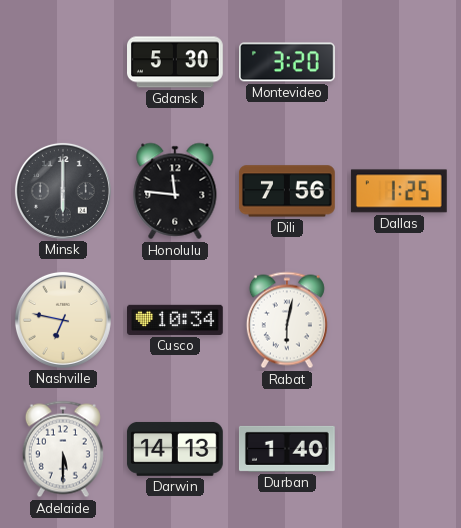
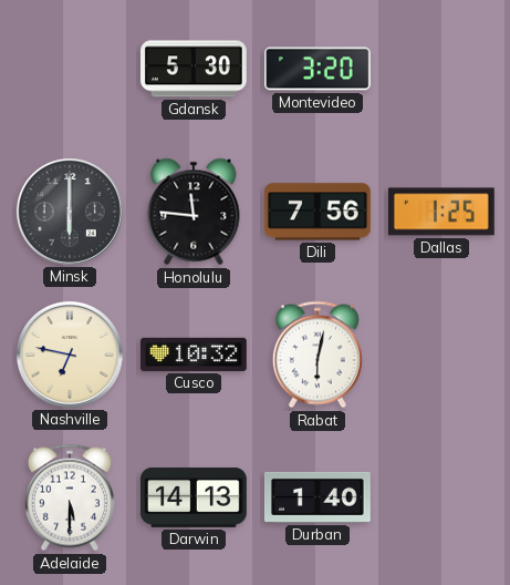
Cusco: 10:34 -> 10:32 (195, 355)
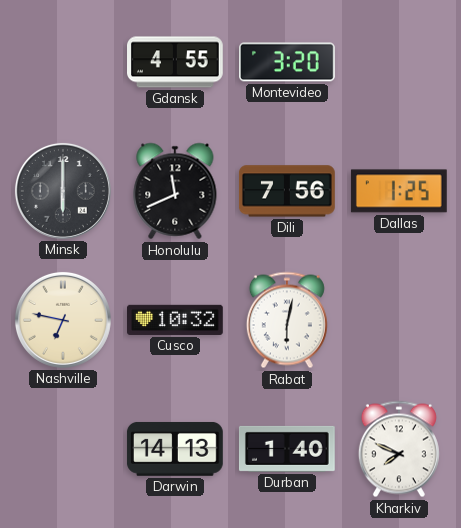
Gdansk: 5:30 -> 4:55 (176, 62)
Honolulu: 11:46 -> 11:41 (175, 191)
Adelaide: 5:30 -> none (70, 497)
Kharkiv: none -> 7:49 (399, 449)
